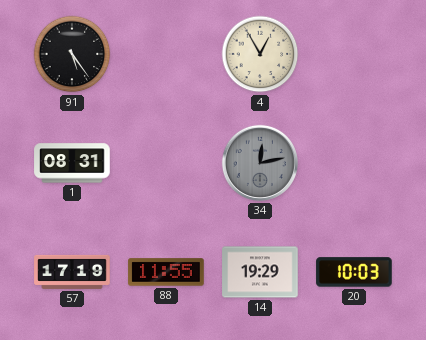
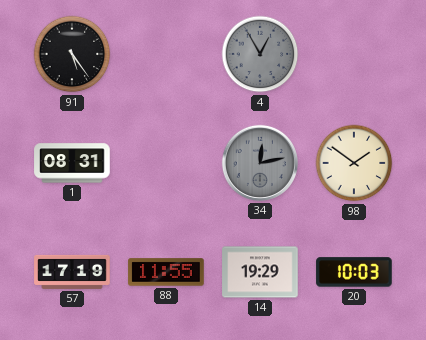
4 dial: cream -> grey (260, 54)
98: none -> 1:51 (354, 163)
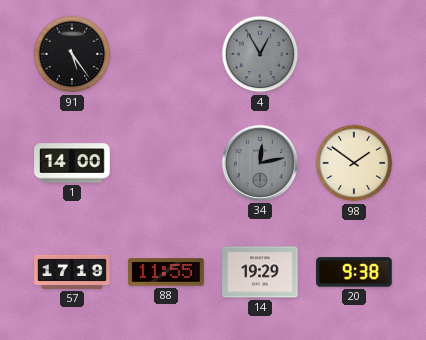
1: 08:31 -> 14:00 (72, 163)
20: 10:03 -> 9:38 (354, 272)
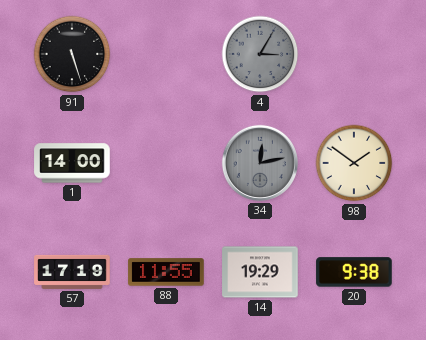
91: 5:24 -> 5:27 (72, 54)
4: 12:55 -> 3:05 (260, 54)
